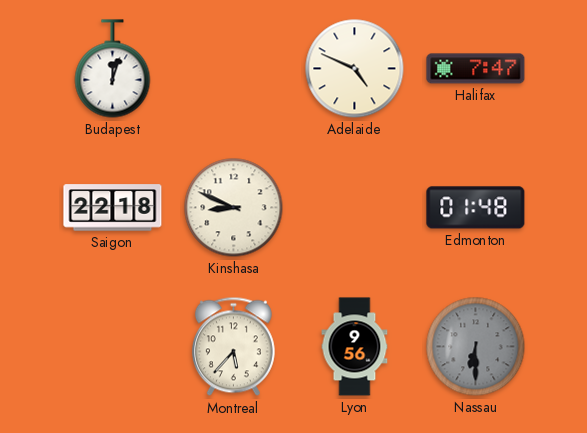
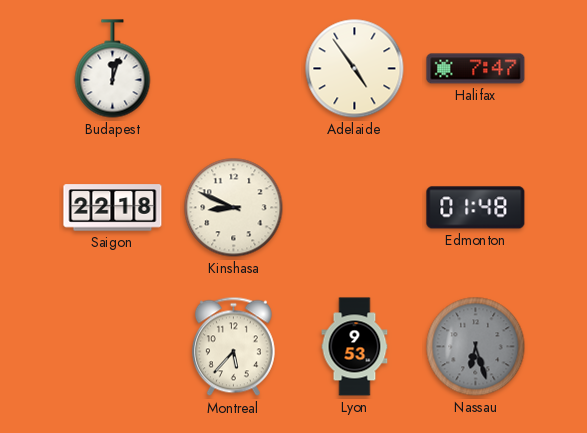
Adelaide: 4:49 -> 4:54 (355, 69)
Lyon: 9:56 -> 9:53 (355, 347)
Nassau: 6:30 -> 6:27 (476, 347)
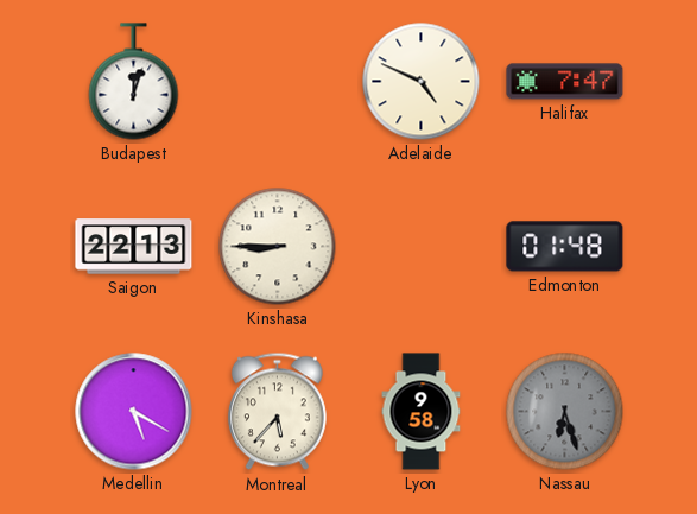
Adelaide: 4:54 -> 4:49 (422, 82)
Saigon: 22:18 -> 22:13 (134, 247)
Kinshasa: 8:49 -> 8:45 (278, 247)
Medellin: none -> 5:20 (134, 412)
Lyon: 9:53 -> 9:58 (422, 412)
